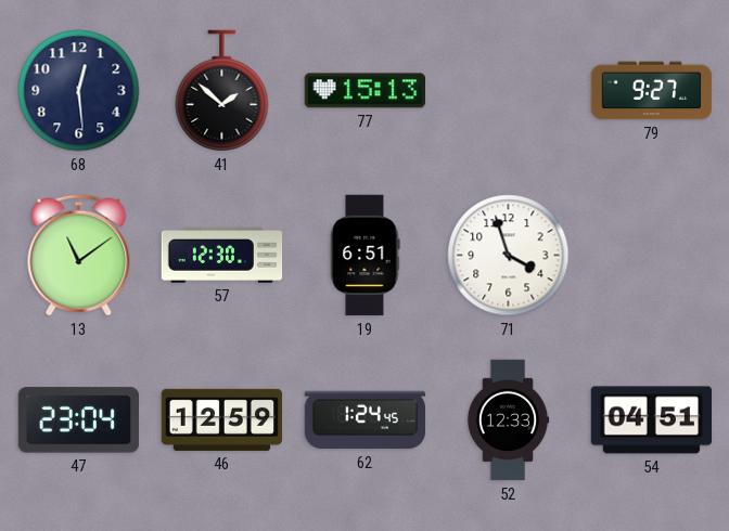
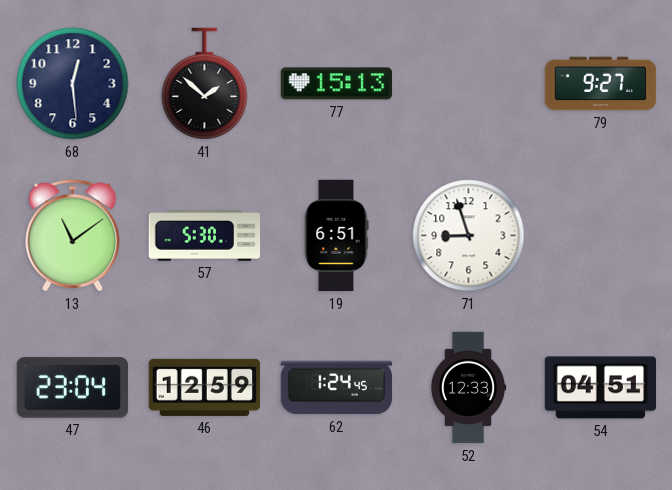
57: 12:30 -> 5:30 (205, 236)
71: 3:57 -> 8:57 (469, 236)
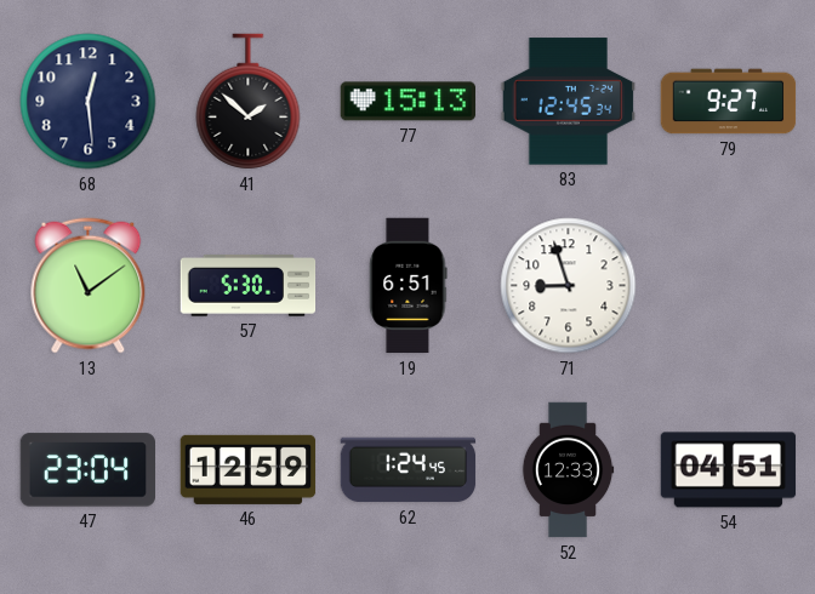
83: none -> 12:45 (569, 102)
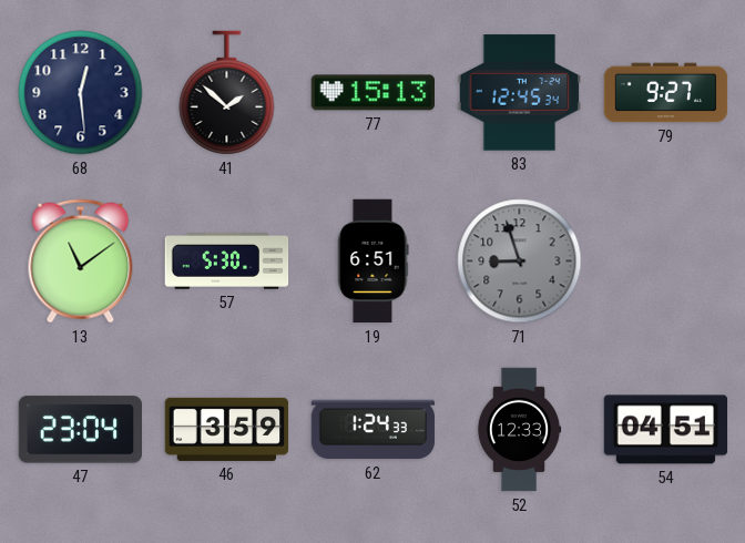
71 dial: white -> grey (520, 262)
46: 12:59 -> 3:59 (227, 429)
62: 1:24:45 -> 1:24:33 (374, 430)
